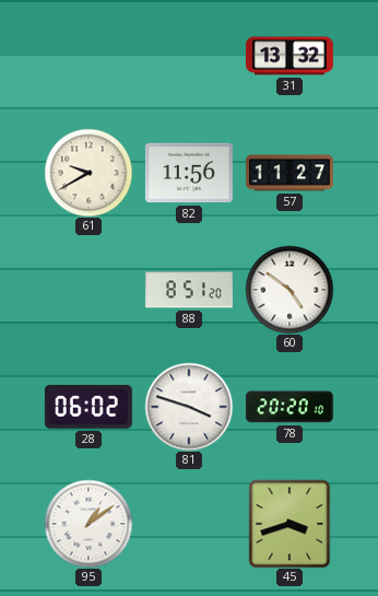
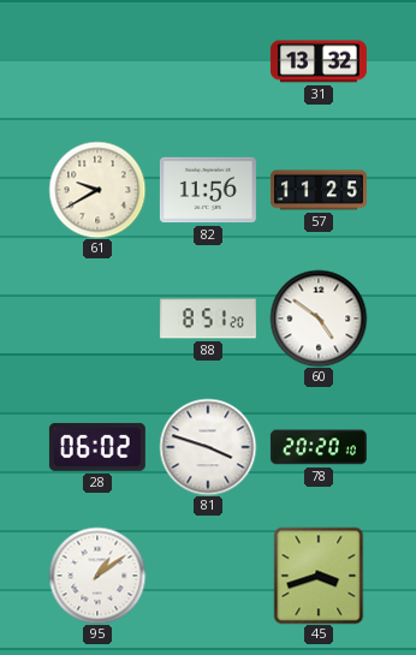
57: 11:27 -> 11:25 (319, 190)
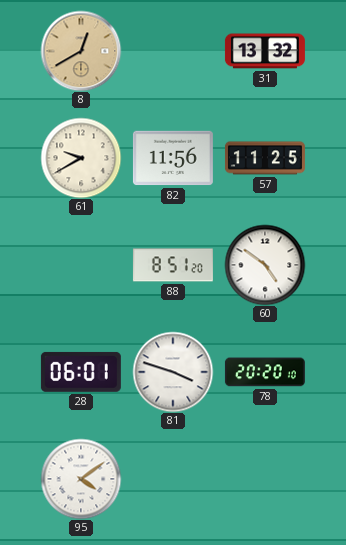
8: none -> 12:40 (81, 51)
28: 06:02 -> 06:01 (81, 372)
95: 1:09 -> 4:09 (81, 479)
45: 3:42 -> none (319, 576)
